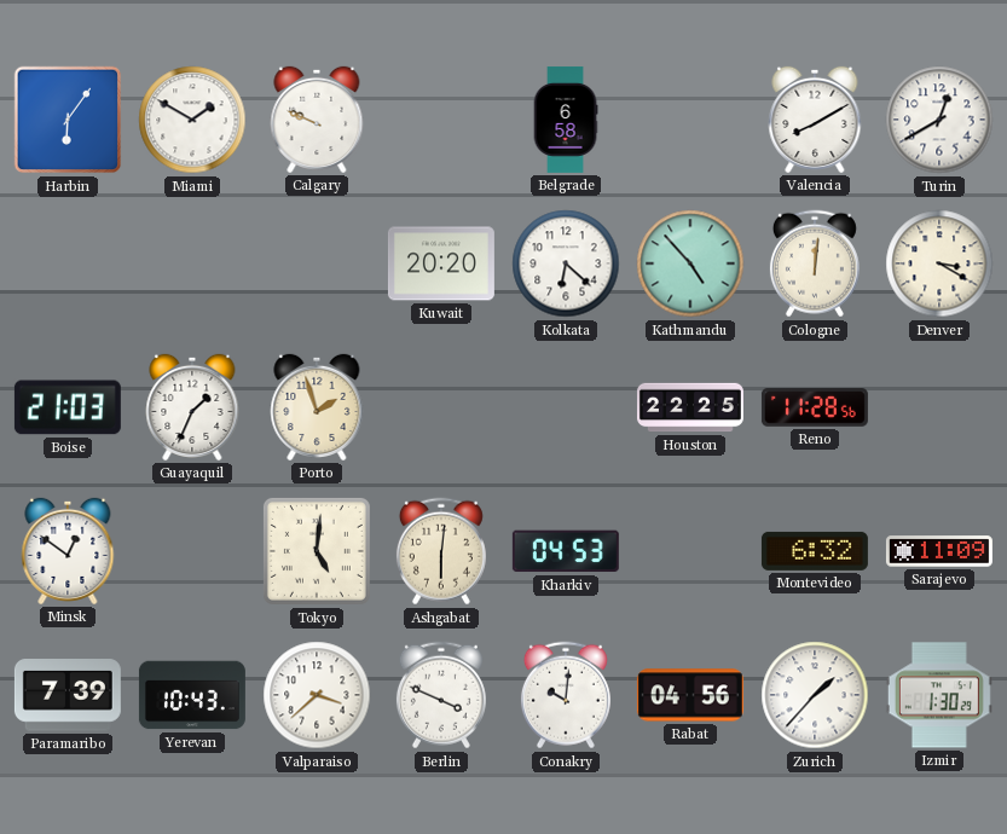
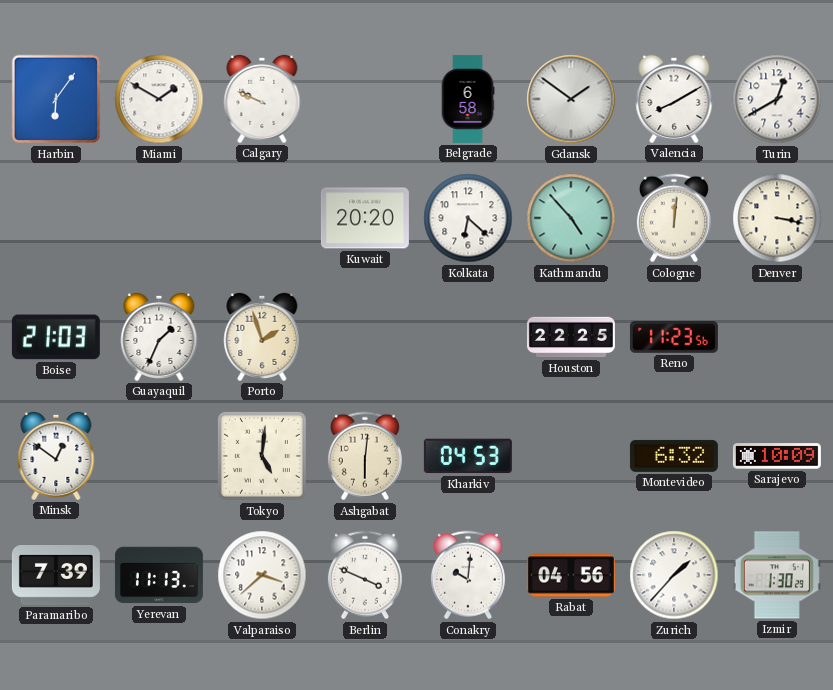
Gdansk: none -> 1:51 (571, 99)
Denver: 3:20 -> 3:17 (777, 218)
Reno: 11:28 -> 11:23 (674, 338)
Sarajevo: 11:09 -> 10:09 (777, 456)
Yerevan: 10:43 -> 11:13 (159, 575)
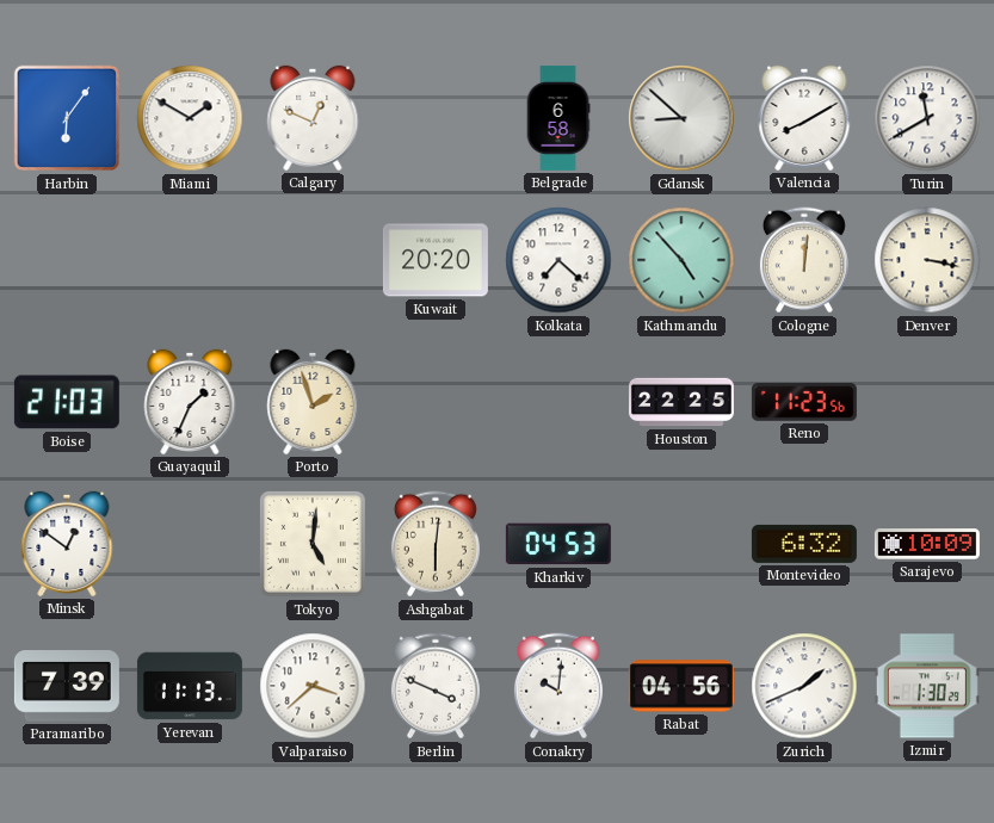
Calgary: 9:49 -> 12:49 (313, 118)
Gdansk: 1:51 -> 8:52 (681, 118)
Turin: 12:40 -> 11:40 (927, 118)
Kolkata: 6:22 -> 7:22 (558, 260)
Zurich: 1:37 -> 1:41 (804, 686)
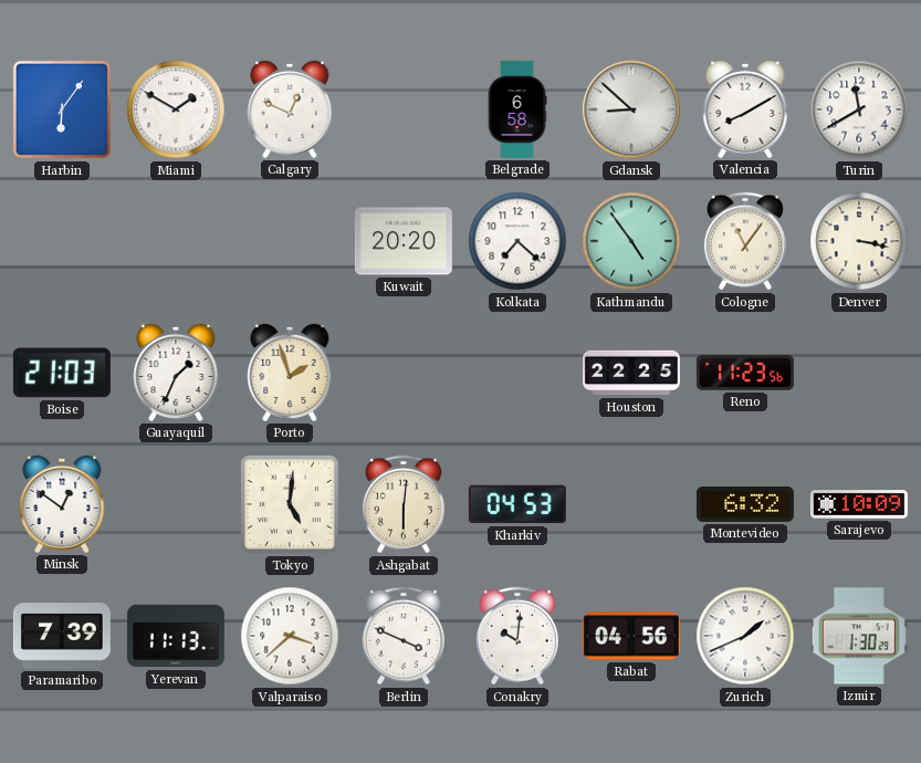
Kathmandu: 4:53 -> 4:54 (631, 241)
Cologne: 12:01 -> 11:06 (745, 241)
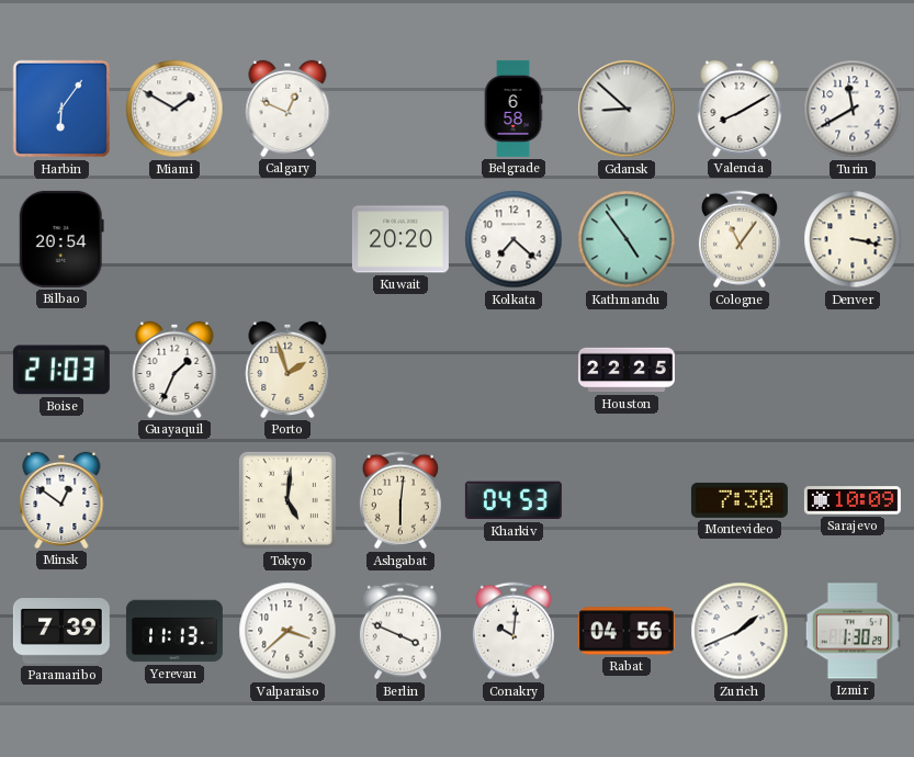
Bilbao: none -> 20:54 (61, 239)
Reno: 11:23 -> none (745, 374)
Montevideo: 6:32 -> 7:30 (740, 500)
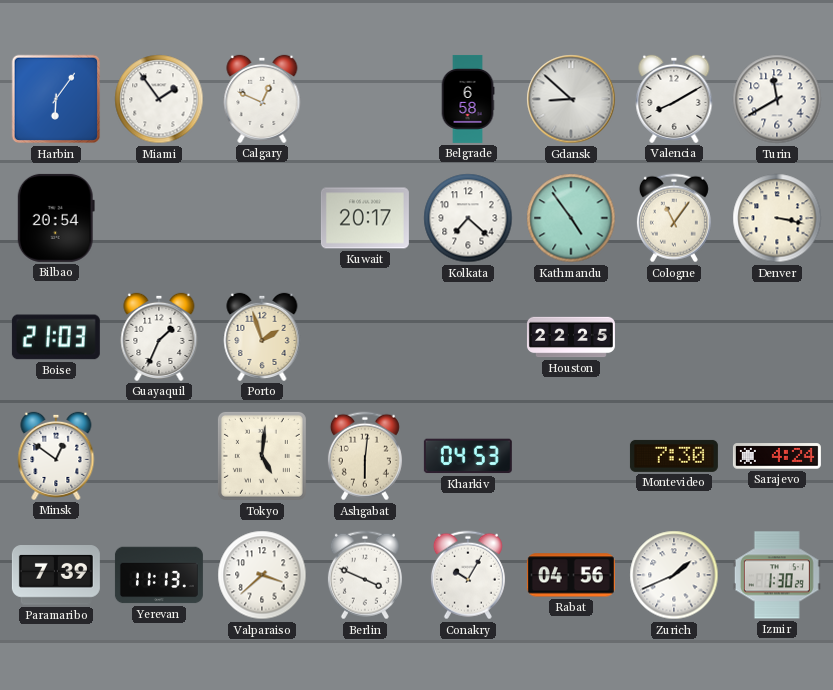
Miami: 1:50 -> 1:54 (159, 99)
Kuwait: 20:20 -> 20:17 (365, 218)
Sarajevo: 10:09 -> 4:24 (777, 456)
Conakry: 10:01 -> 10:05 (468, 575)
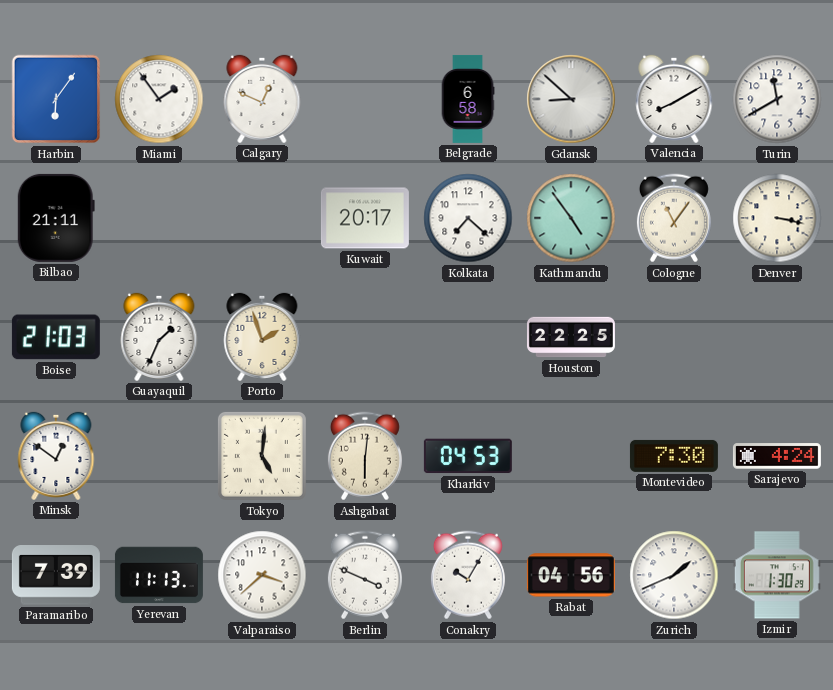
Bilbao: 20:54 -> 21:11 (56, 218)
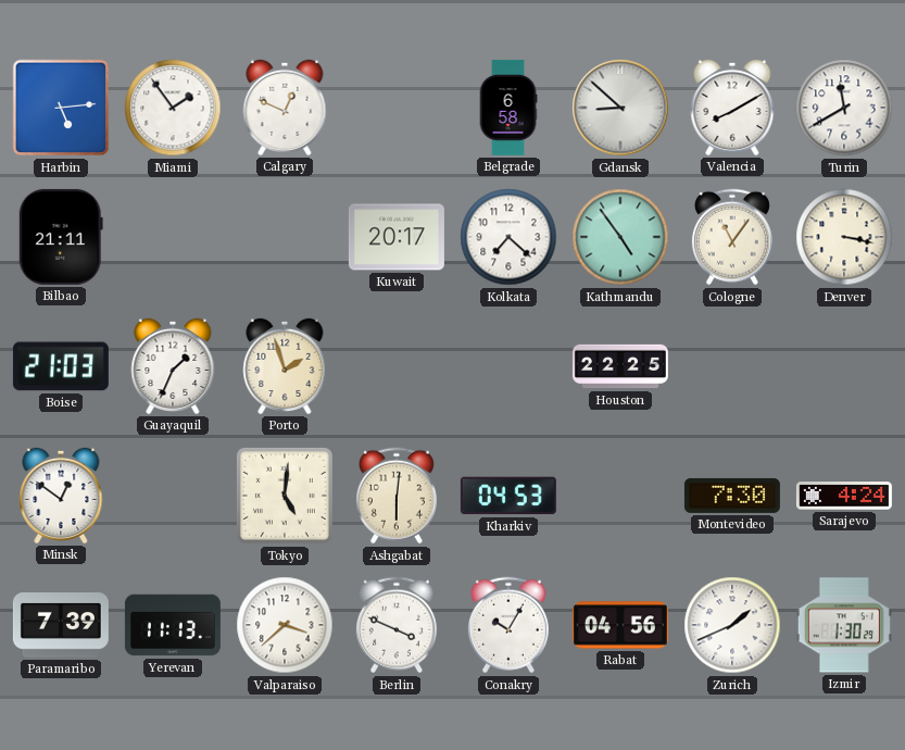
Harbin: 6:06 -> 5:14 (61, 108)
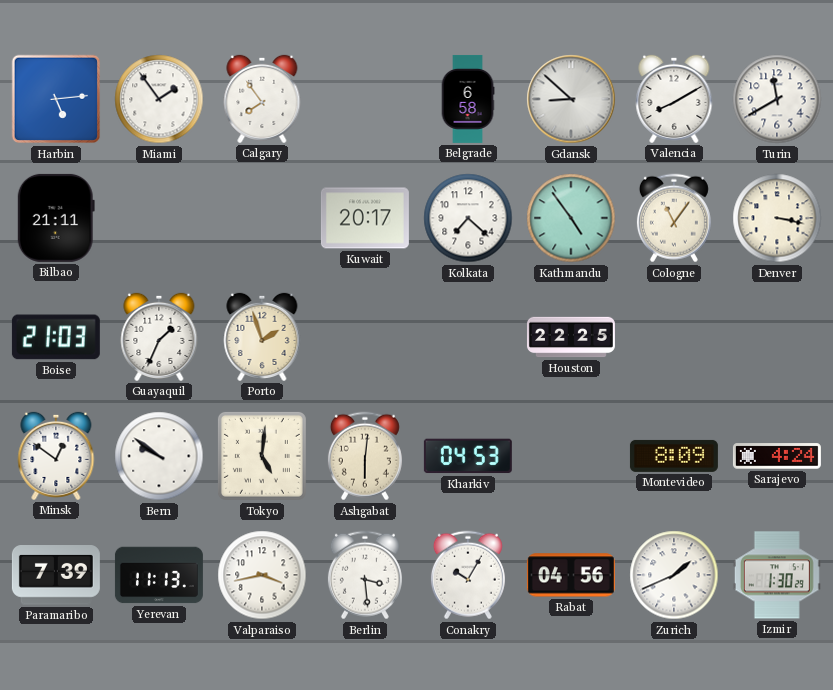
Calgary: 12:49 -> 7:54 (262, 99)
Bern: none -> 9:51 (159, 456)
Montevideo: 7:30 -> 8:09 (674, 456)
Valparaiso: 3:38 -> 3:43 (262, 575)
Berlin: 3:49 -> 3:29 (365, 575)
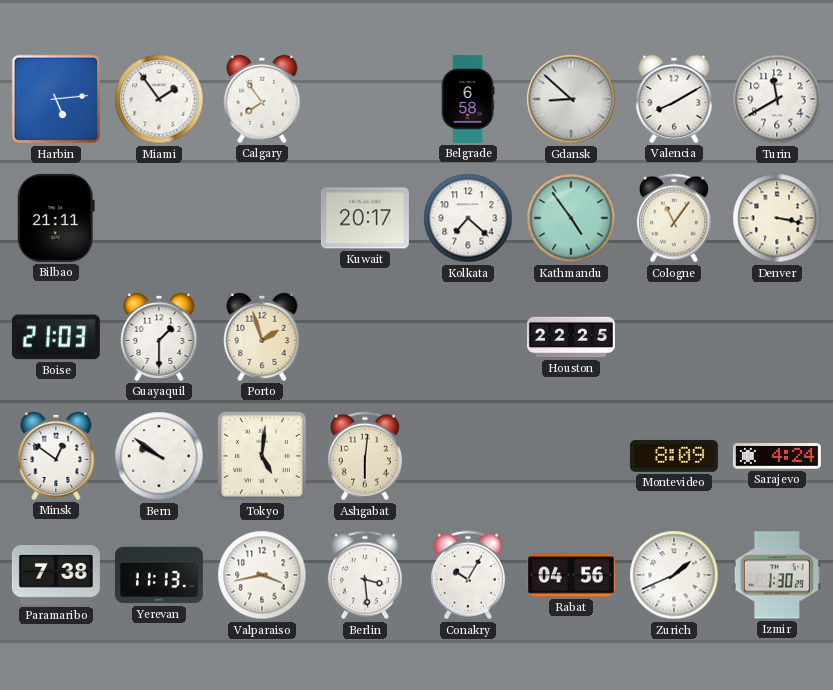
Guayaquil: 1:34 -> 1:30 (159, 337)
Kharkiv: 04:53 -> none (468, 456)
Paramaribo: 7:39 -> 7:38 (56, 576)
